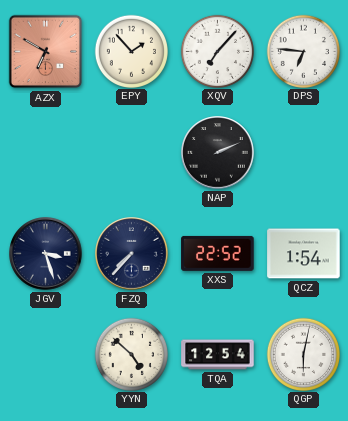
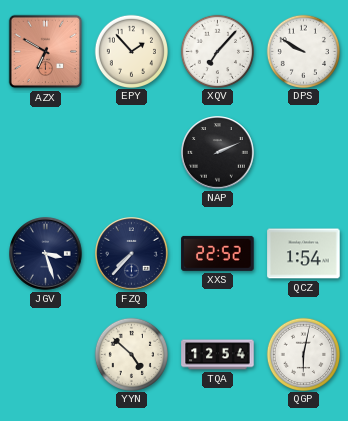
DPS: 6:46 -> 9:50 (303, 51)
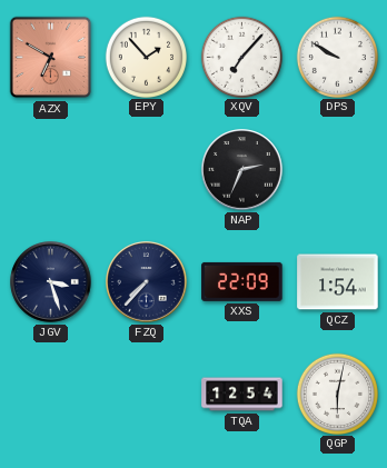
NAP: 2:11 -> 2:34 (242, 170)
XXS: 22:52 -> 22:09 (242, 281)
YYN: 4:52 -> none (131, 354)
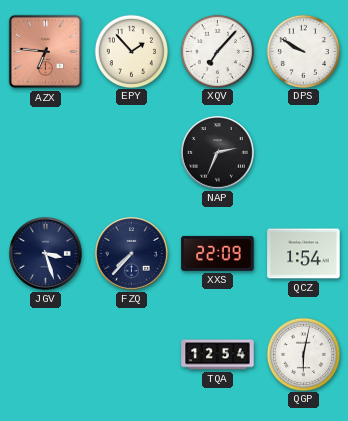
AZX: 6:50 -> 6:46 (46, 52)
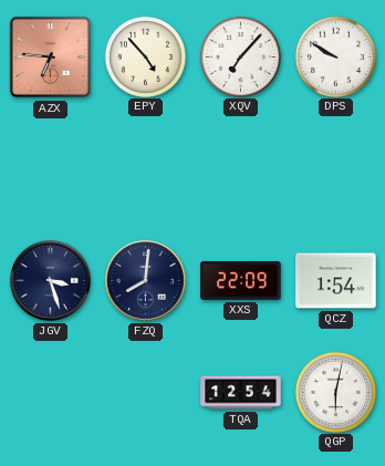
EPY: 1:53 -> 4:53 (145, 56)
NAP: 2:34 -> none (218, 153)
FZQ: 7:37 -> 8:01 (146, 281)
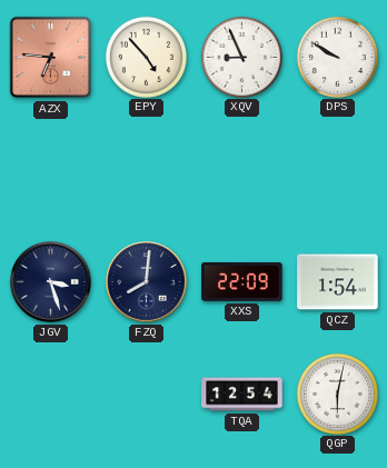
XQV: 7:07 -> 8:56 (241, 57)
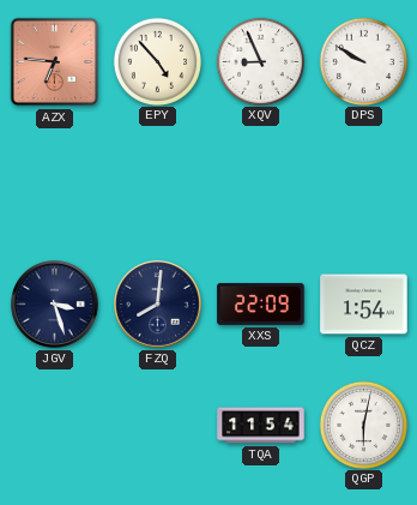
TQA: 12:54 -> 11:54 (261, 426)
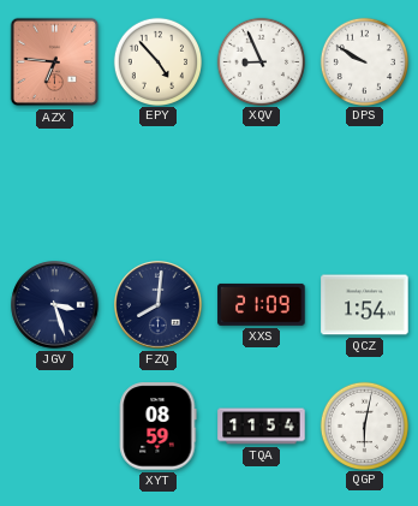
XXS: 22:09 -> 21:09 (262, 304)
XYT: none -> 08:59 (159, 427)
